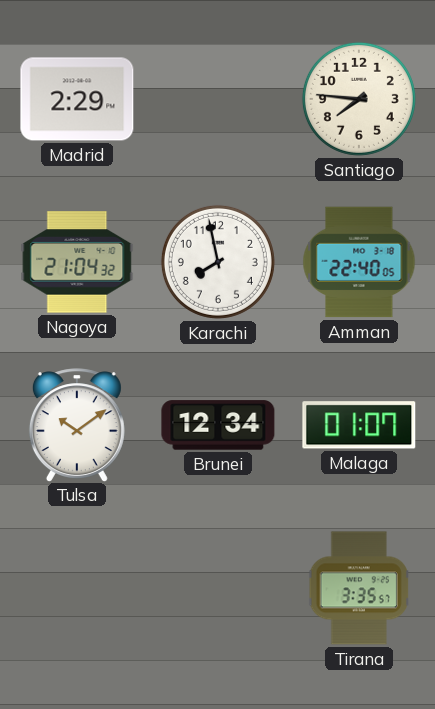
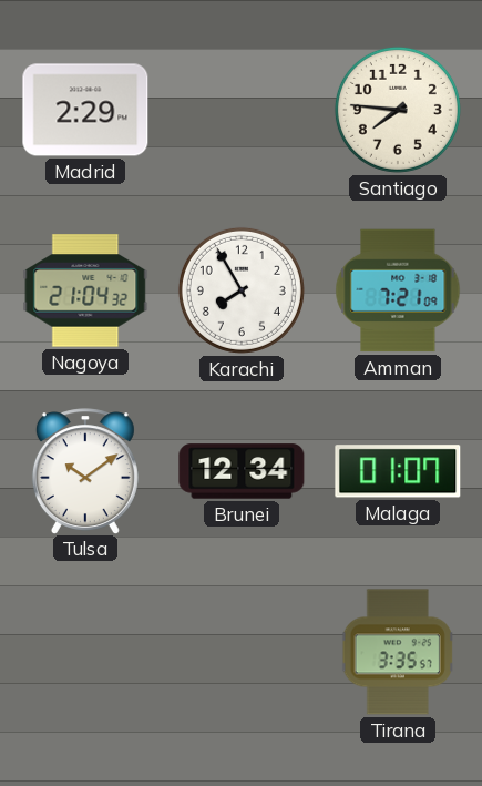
Karachi: 7:58 -> 7:55 (242, 290)
Amman: 22:40 -> 7:21 (398, 290)
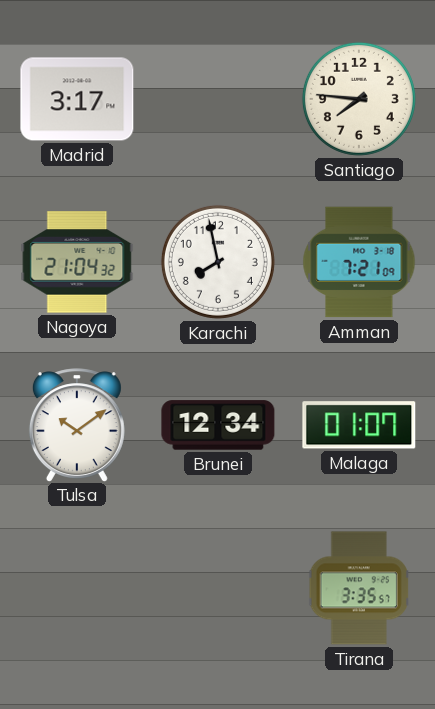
Madrid: 2:29 -> 3:17 (77, 99)
Karachi: 7:55 -> 7:58 (218, 262)
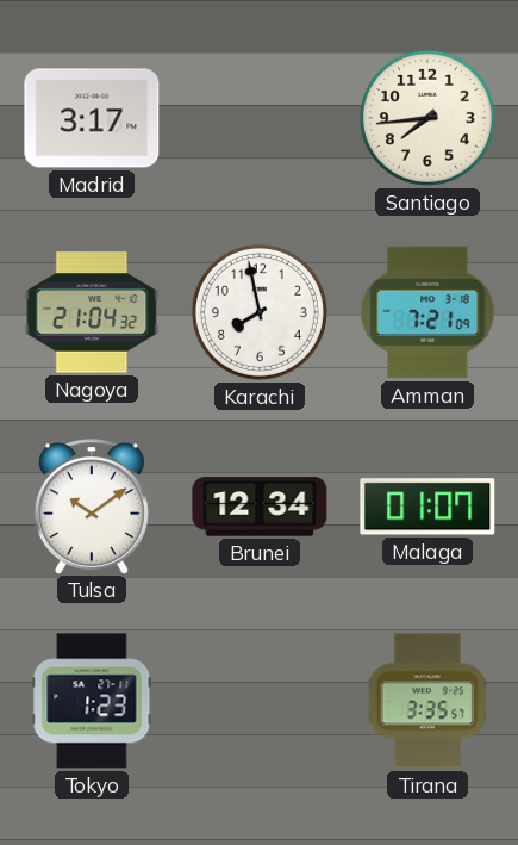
Santiago: 7:46 -> 7:44 (427, 118)
Tokyo: none -> 1:23 (92, 701)
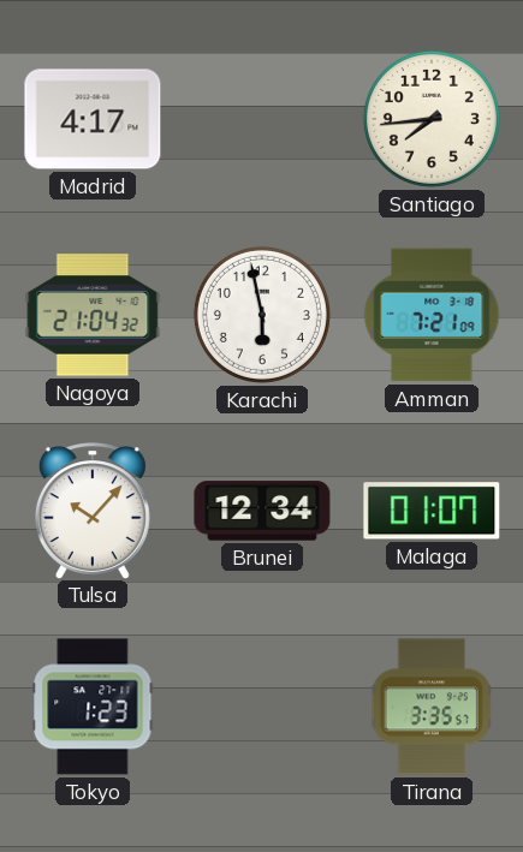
Madrid: 3:17 -> 4:17 (93, 119)
Karachi: 7:58 -> 5:58 (262, 315)
Tulsa: 10:09 -> 10:07 (93, 511)
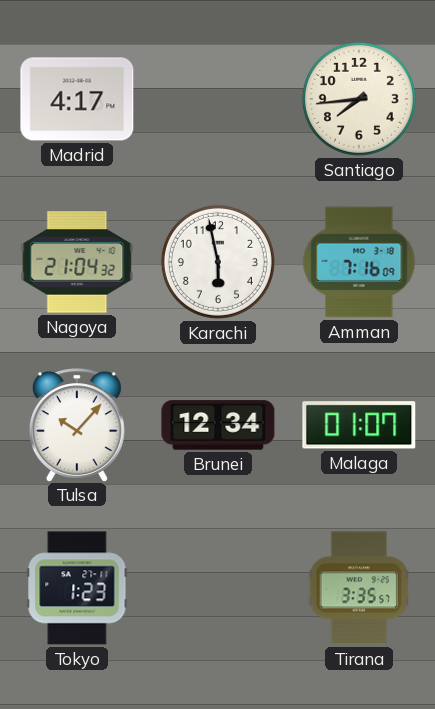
Amman: 7:21 -> 7:16 (359, 262)
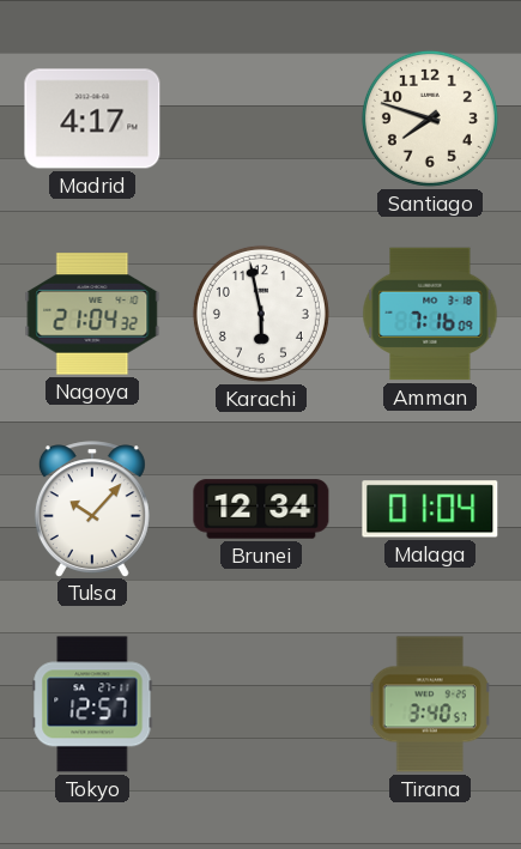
Santiago: 7:44 -> 7:48 (430, 119)
Malaga: 01:07 -> 01:04 (430, 509)
Tokyo: 1:23 -> 12:57 (92, 704)
Tirana: 3:35 -> 3:40 (430, 704)
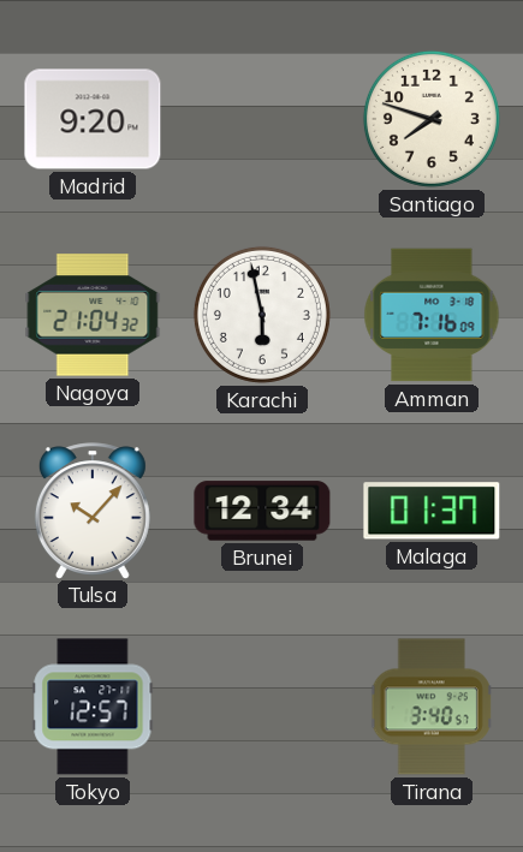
Madrid: 4:17 -> 9:20 (93, 119)
Malaga: 01:04 -> 01:37 (432, 511)
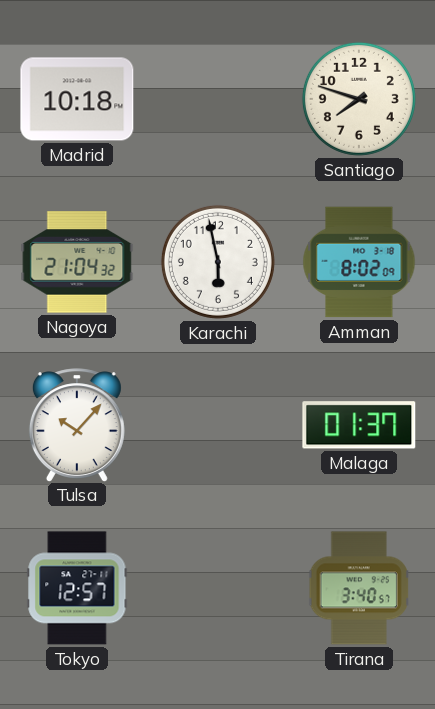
Madrid: 9:20 -> 10:18 (77, 99)
Amman: 7:16 -> 8:02 (359, 262)
Brunei: 12:34 -> none (262, 511)
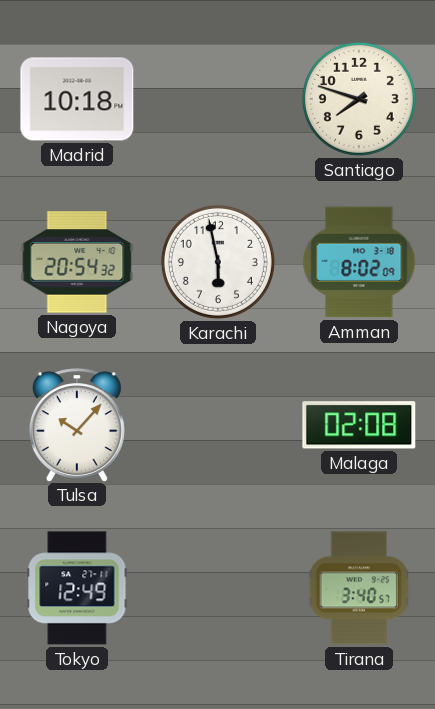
Nagoya: 21:04 -> 20:54 (77, 262)
Malaga: 01:37 -> 02:08 (359, 425)
Tokyo: 12:57 -> 12:49 (77, 588)
